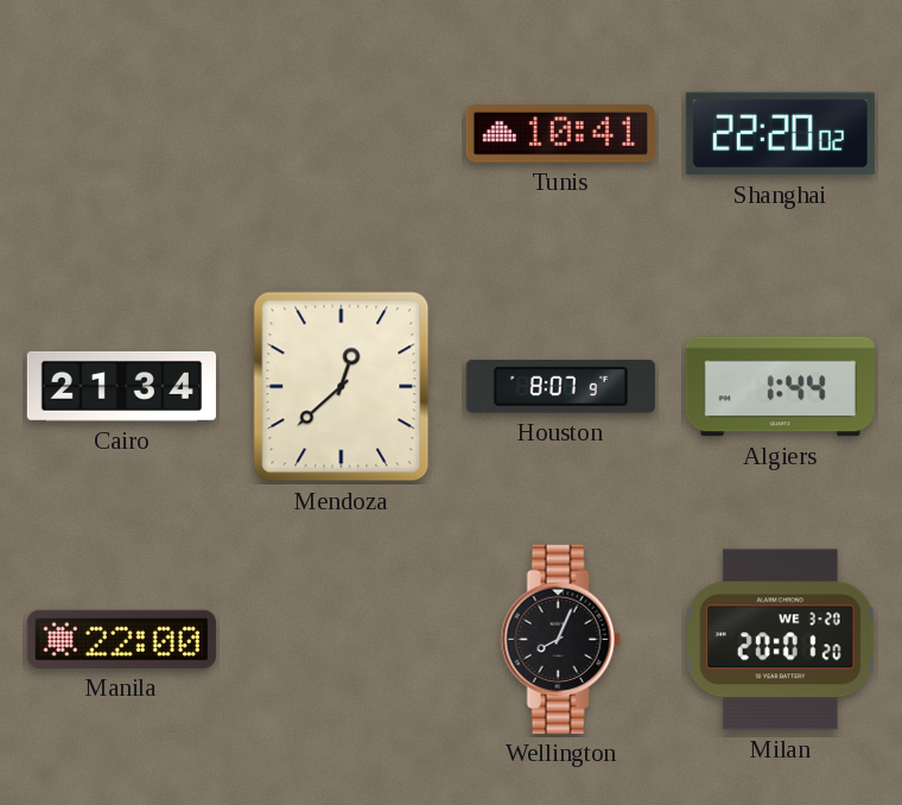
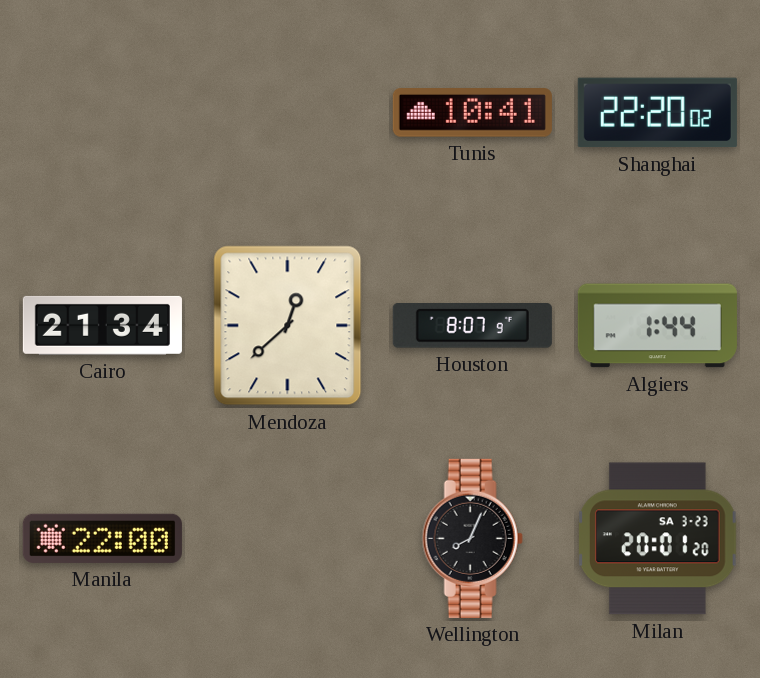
Milan date: WE 3-20 -> SA 3-23 (658, 539)
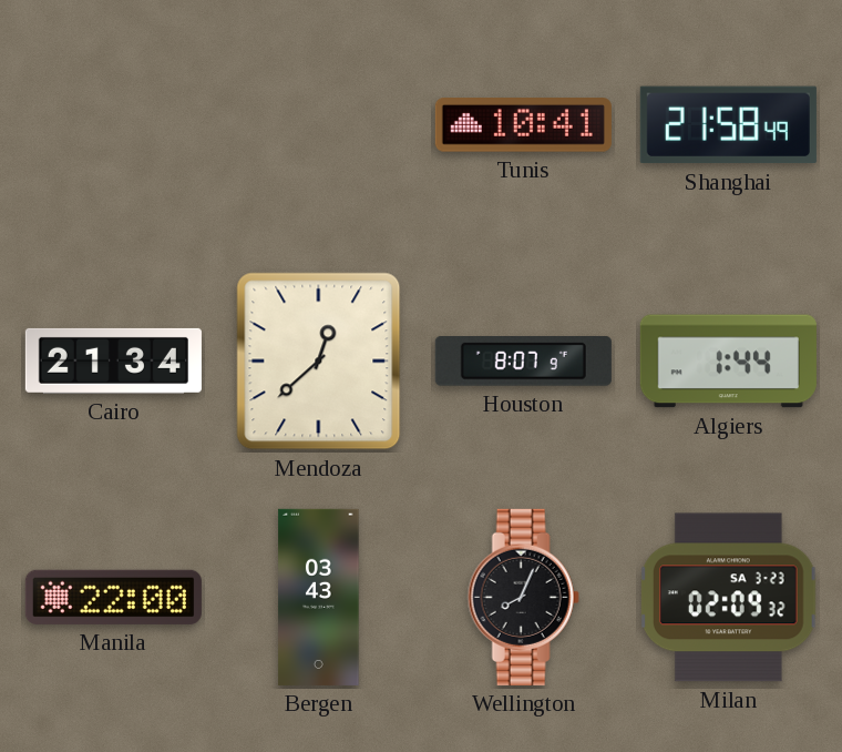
Shanghai: 22:20 -> 21:58 (728, 125)
Bergen: none -> 03:43 (319, 597)
Milan: 20:01 -> 02:09 (729, 598)
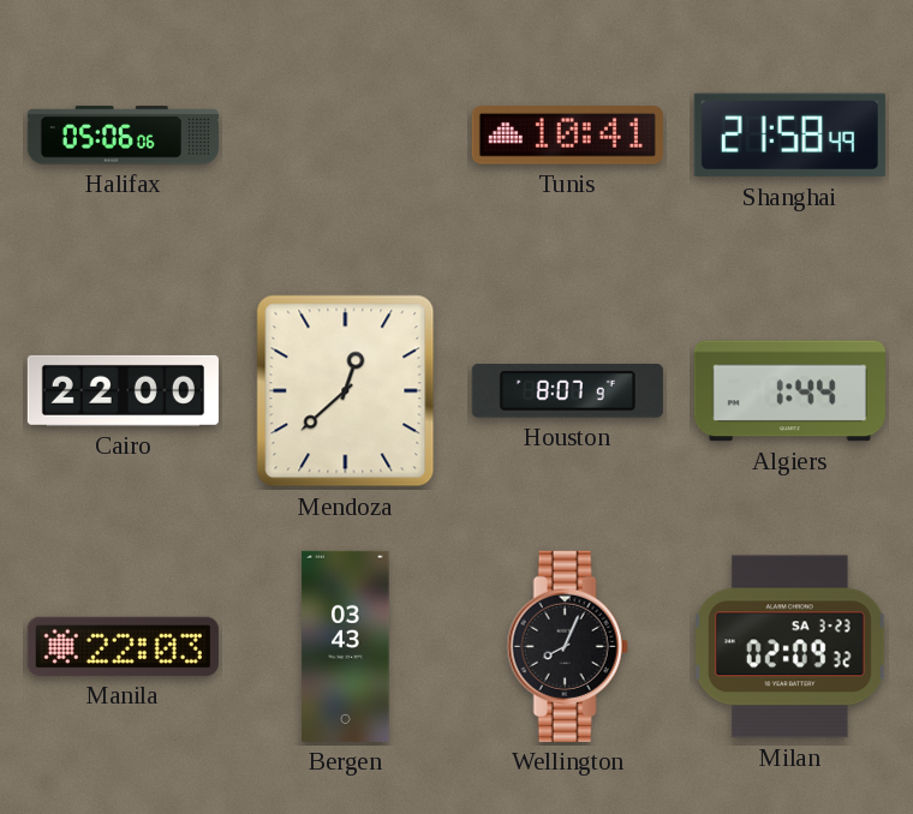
Halifax: none -> 05:06 (123, 136)
Cairo: 21:34 -> 22:00 (123, 390)
Manila: 22:00 -> 22:03 (123, 646)
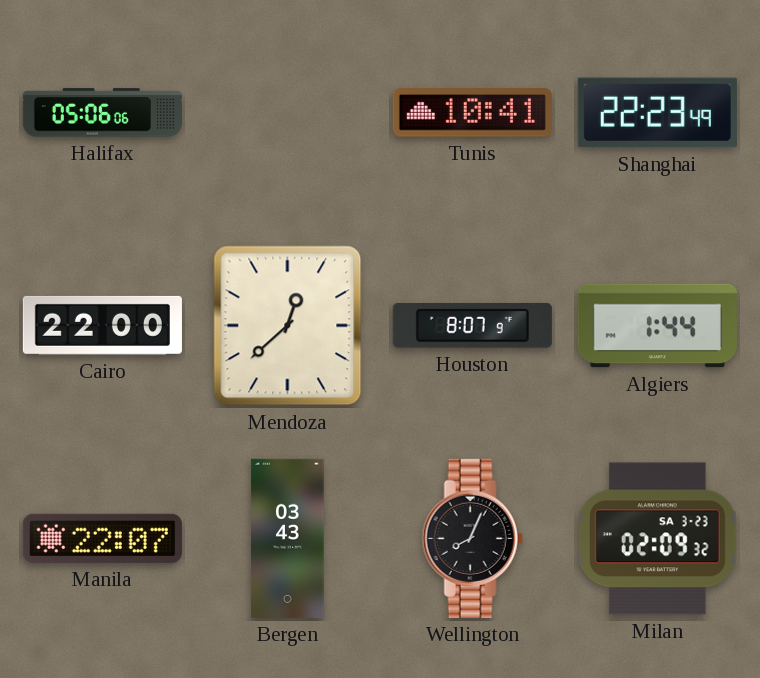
Shanghai: 21:58 -> 22:23 (657, 113)
Manila: 22:03 -> 22:07 (102, 538)
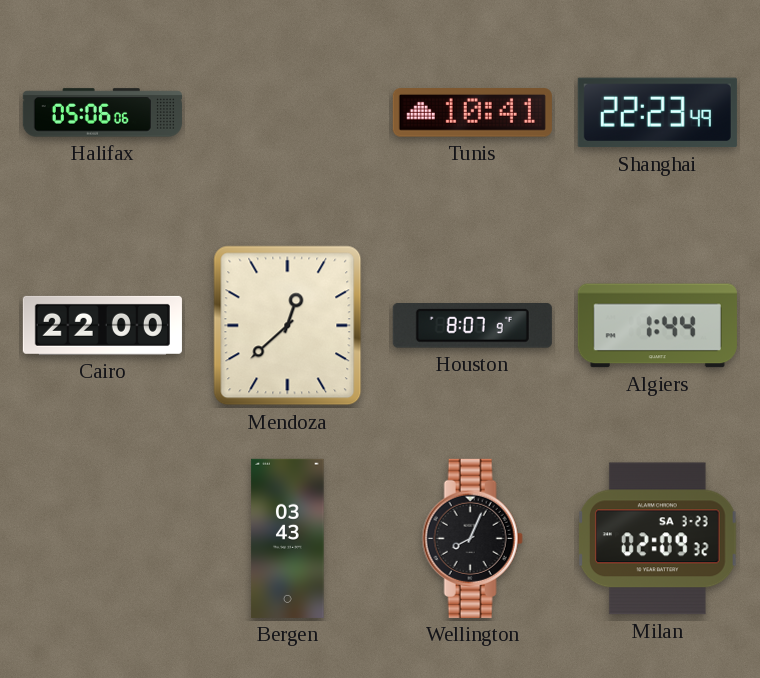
Manila: 22:07 -> none (102, 538)
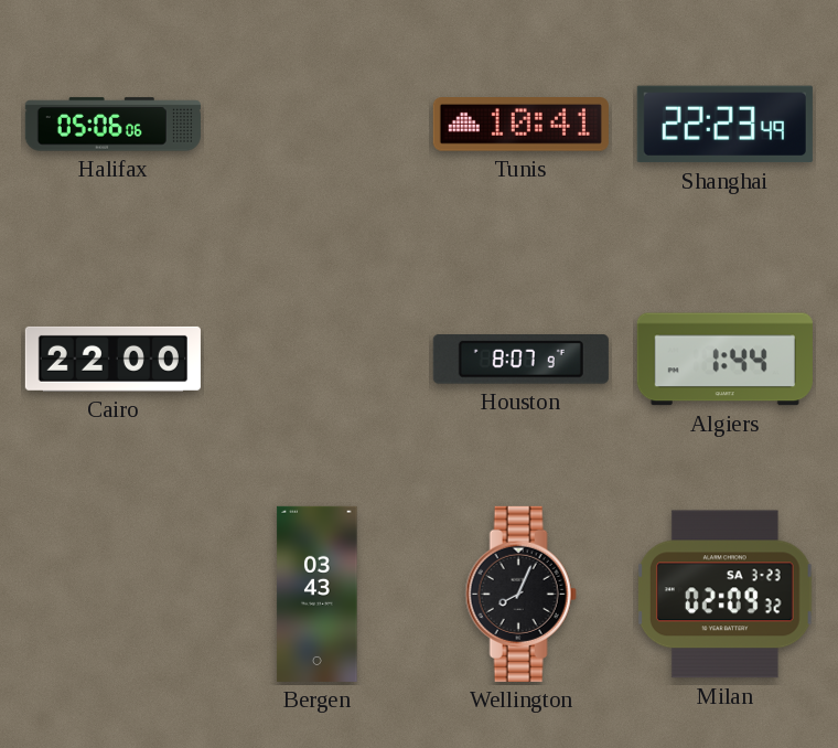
Mendoza: 12:38 -> none (288, 326)
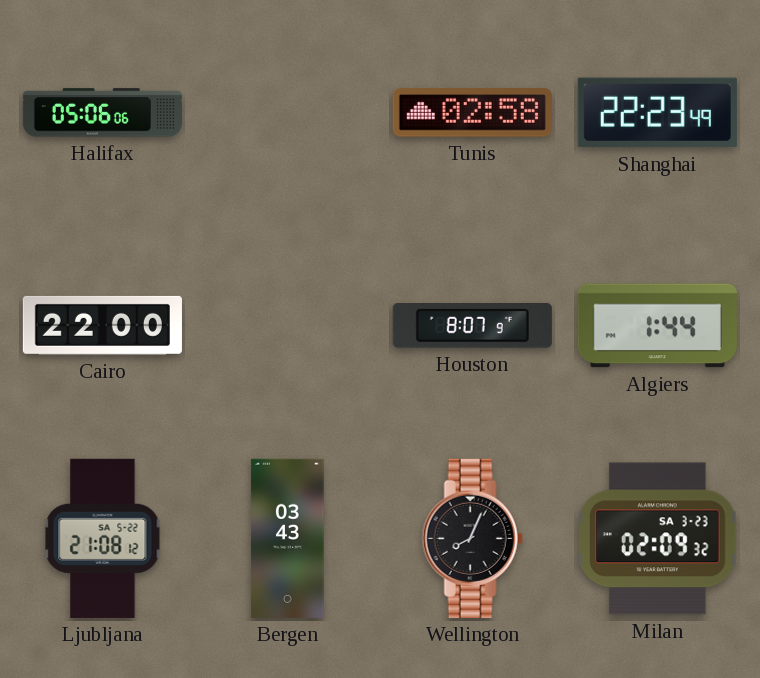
Tunis: 10:41 -> 02:58 (472, 113)
Ljubljana: none -> 21:08 (103, 538)
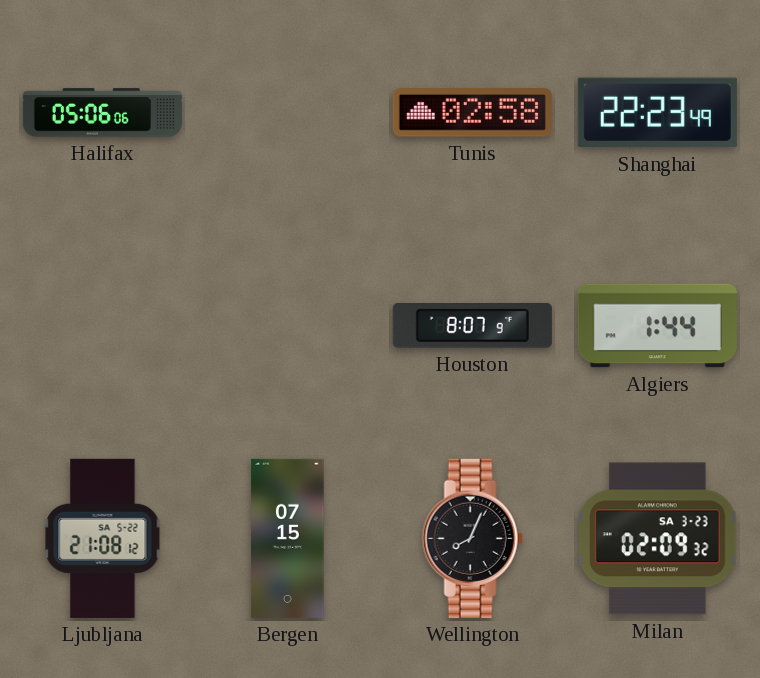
Cairo: 22:00 -> none (102, 325)
Bergen: 03:43 -> 07:15 (288, 538)
